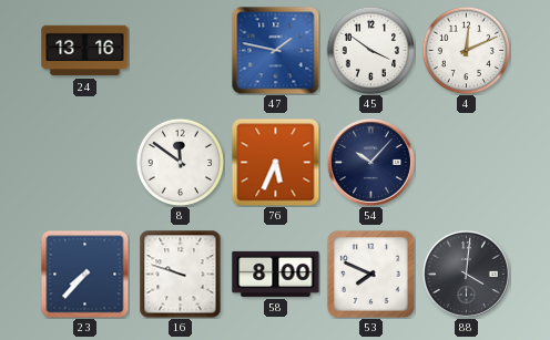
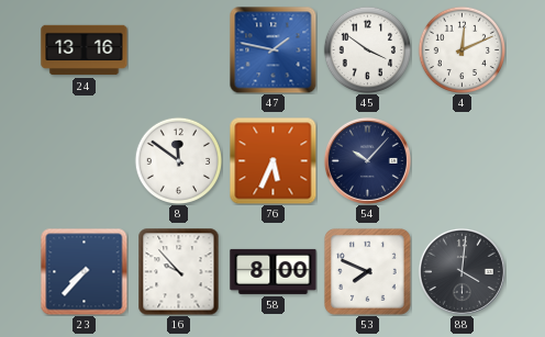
16: 9:48 -> 9:53 (179, 272)
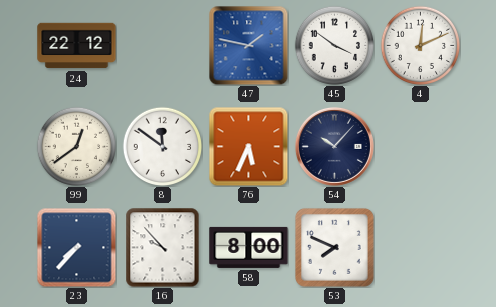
24: 13:16 -> 22:12 (77, 46)
99: none -> 12:39 (76, 146)
88: 4:01 -> none (461, 271)
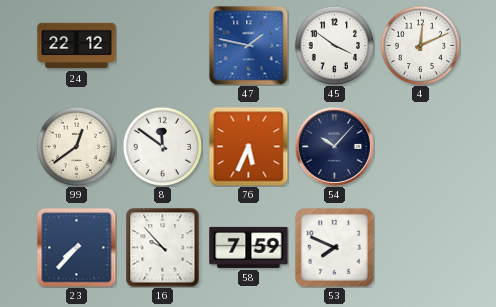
58: 8:00 -> 7:59 (249, 247)
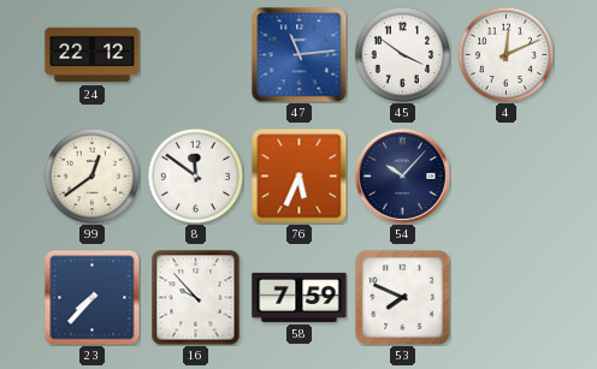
47: 1:47 -> 11:14 (298, 54)
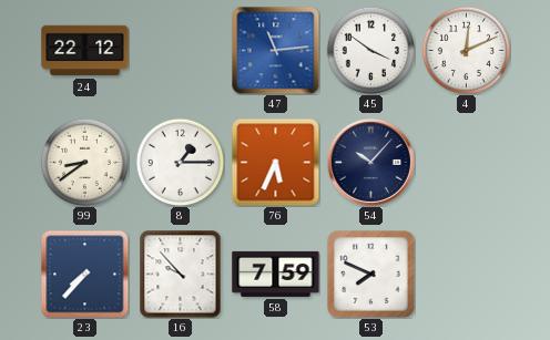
99: 12:39 -> 8:39 (84, 162)
8: 11:51 -> 1:15 (180, 162)
